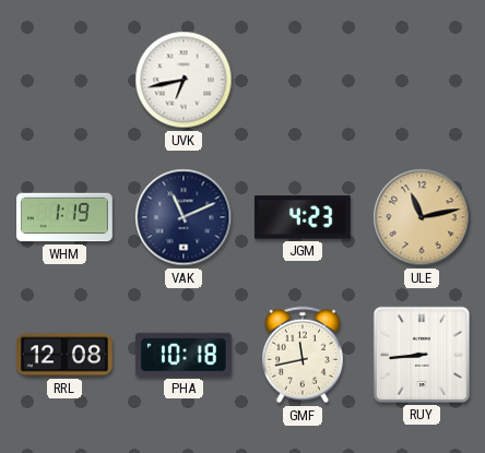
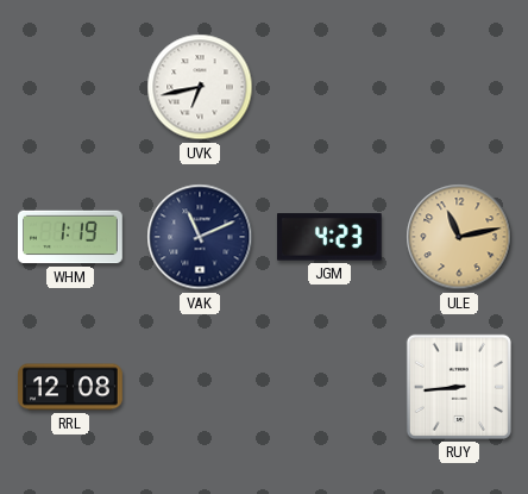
PHA: 10:18 -> none (184, 355)
GMF: 11:43 -> none (303, 355)
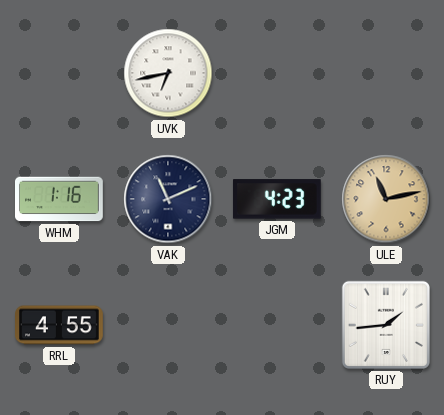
WHM: 1:19 -> 1:16 (59, 199)
RRL: 12:08 -> 4:55 (60, 325)
RUY: 8:44 -> 1:44 (386, 325)
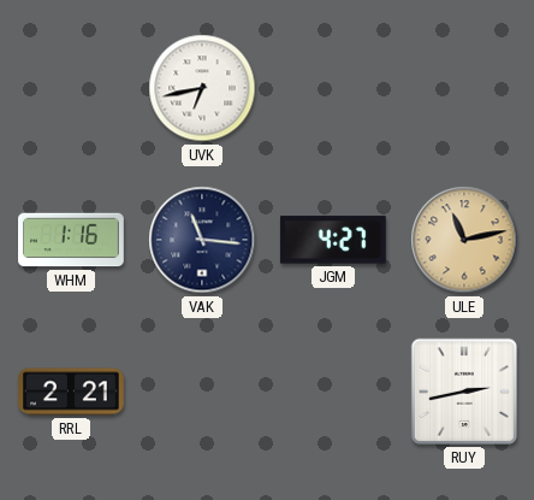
VAK: 11:11 -> 11:16 (202, 240)
JGM: 4:23 -> 4:27 (333, 240)
RRL: 4:55 -> 2:21 (72, 392)
RUY: 1:44 -> 2:43 (464, 392)
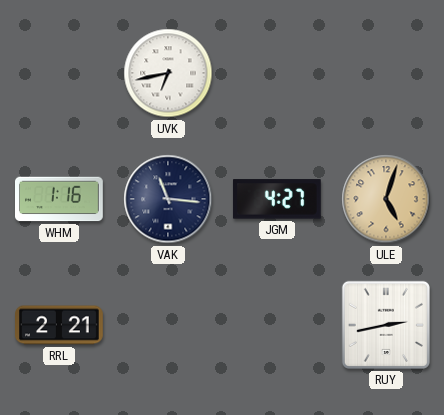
ULE: 11:13 -> 5:03 (386, 199)
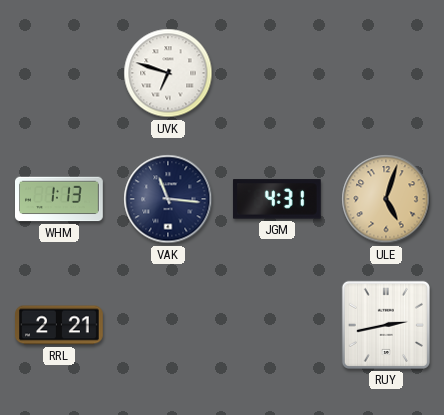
UVK: 6:43 -> 6:48 (168, 73)
WHM: 1:16 -> 1:13 (59, 199)
JGM: 4:27 -> 4:31 (277, 199)
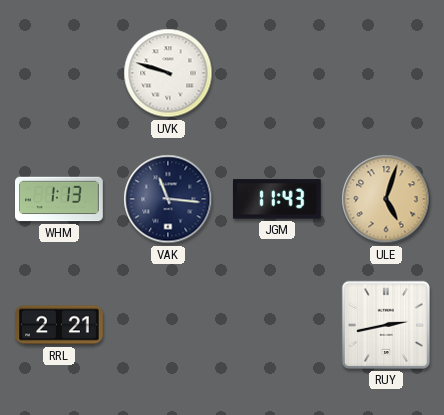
UVK: 6:48 -> 9:48 (168, 73)
JGM: 4:31 -> 11:43 (277, 199)
